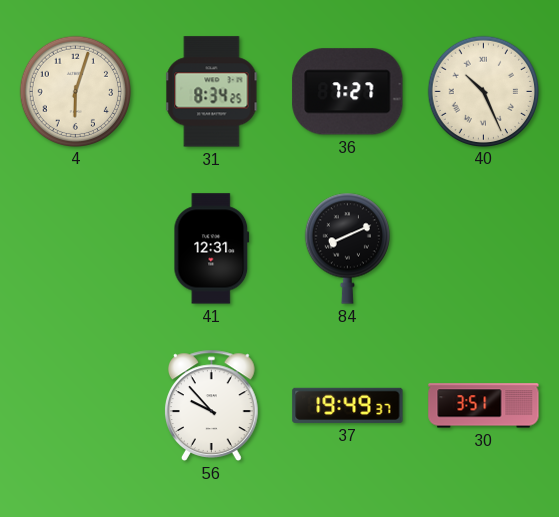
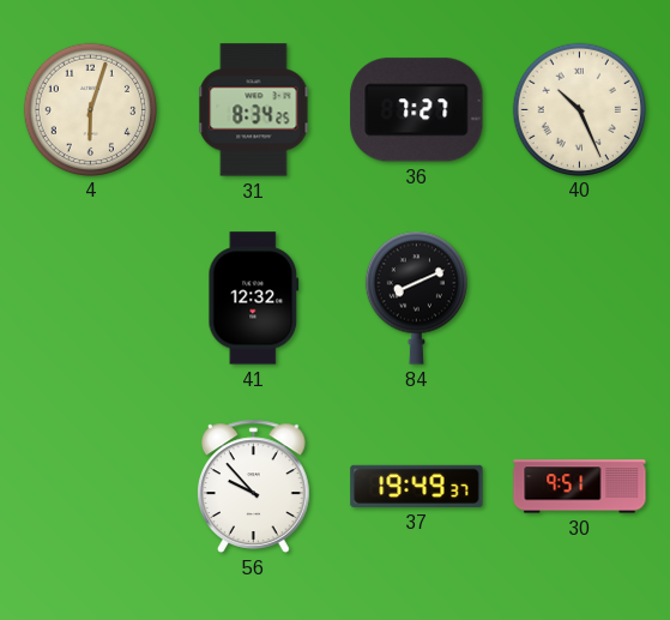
41: 12:31 -> 12:32 (254, 299)
30: 3:51 -> 9:51 (580, 487)
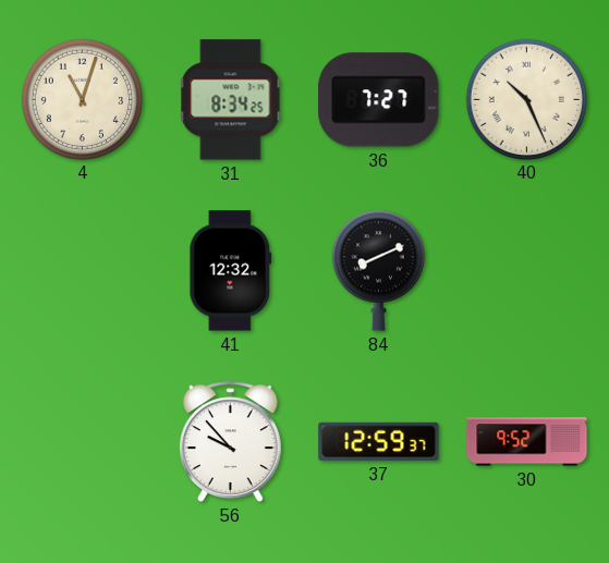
4: 6:03 -> 11:03 (82, 99)
37: 19:49 -> 12:59 (379, 441)
30: 9:51 -> 9:52 (527, 442)
